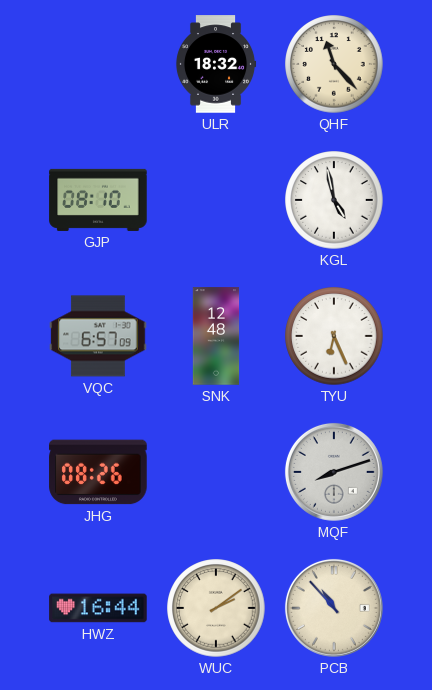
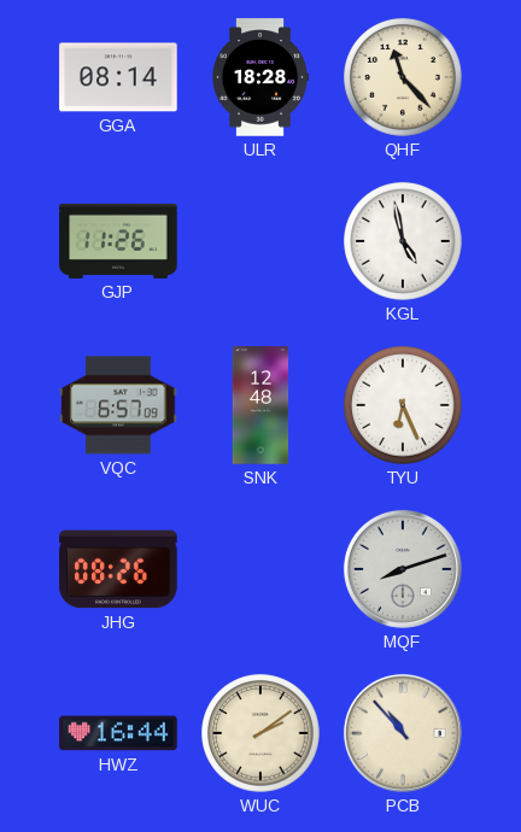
GGA: none -> 08:14 (118, 77)
ULR: 18:32 -> 18:28 (260, 77)
GJP: 08:10 -> 11:26 (118, 241)
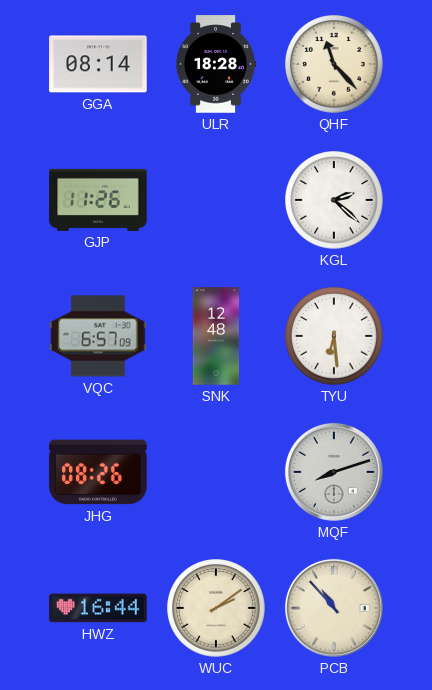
KGL: 4:58 -> 2:22 (334, 200)
TYU: 6:26 -> 6:29 (334, 336)
